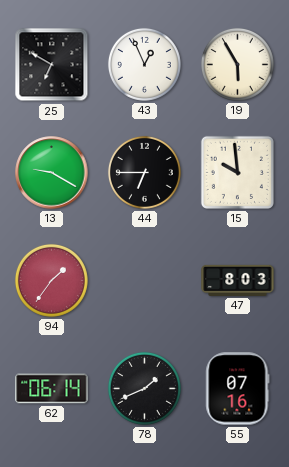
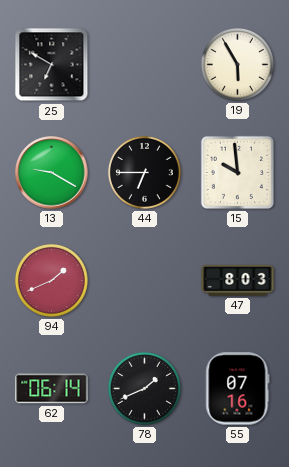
43: 12:56 -> none (144, 64)
94: 1:36 -> 1:41 (51, 280)
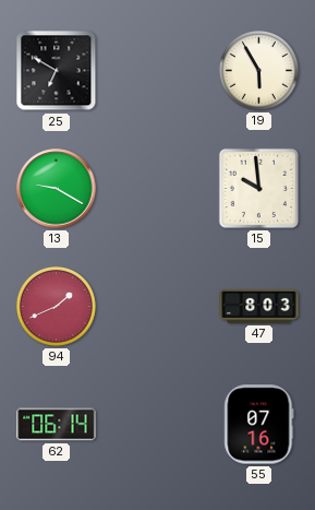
44: 6:45 -> none (144, 172)
78: 1:41 -> none (144, 388)
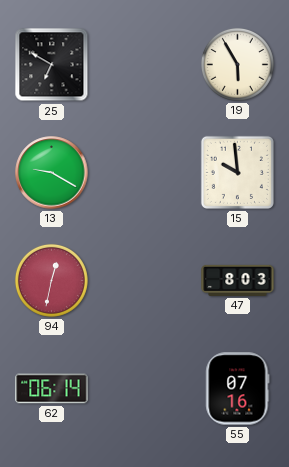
94: 1:41 -> 12:32 (51, 280)
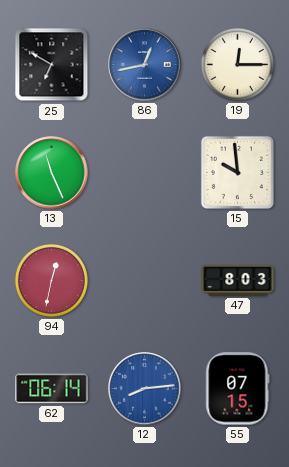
86: none -> 12:43 (145, 65)
19: 5:55 -> 12:15 (237, 64)
13: 9:20 -> 11:26 (52, 173)
12: none -> 8:14 (145, 389)
55: 07:16 -> 07:15 (238, 389)
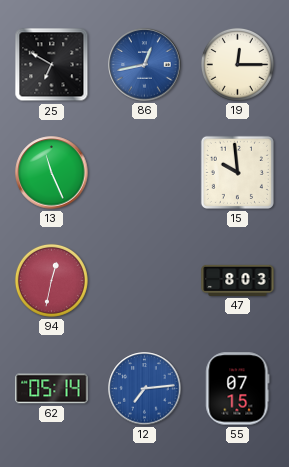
62: 06:14 -> 05:14 (52, 389)
12: 8:14 -> 7:14 (145, 389)
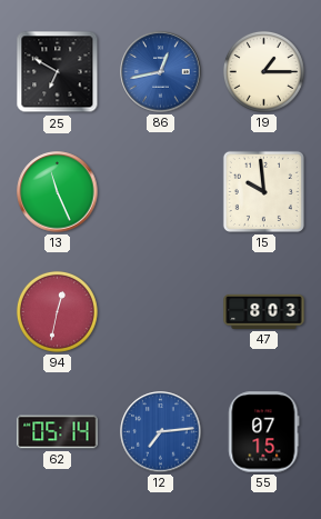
19: 12:15 -> 1:15 (263, 71)
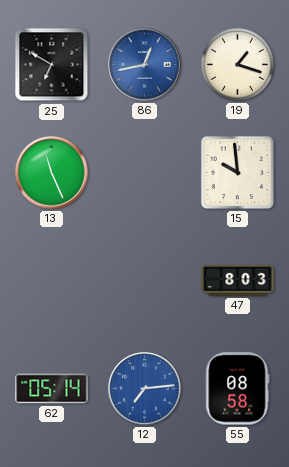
19: 1:15 -> 1:18 (237, 64)
94: 12:32 -> none (57, 311)
55: 07:15 -> 08:58 (238, 389)
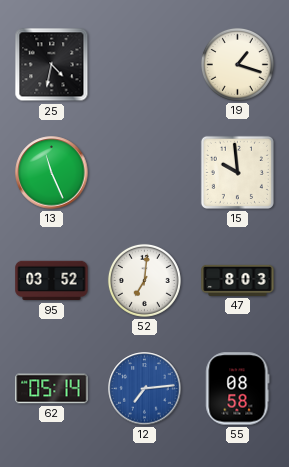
25: 6:50 -> 4:32 (52, 65)
86: 12:43 -> none (145, 65)
95: none -> 03:52 (52, 281)
52: none -> 7:01 (144, 280)
